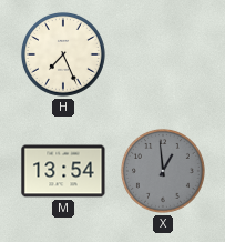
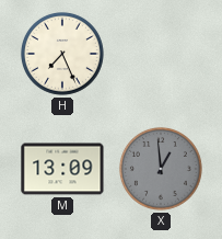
M: 13:54 -> 13:09 (62, 169)
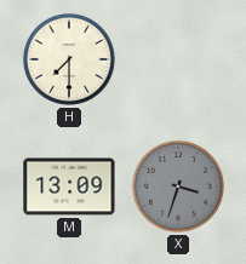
H: 7:26 -> 7:30 (69, 59)
X: 12:59 -> 3:33 (178, 186)
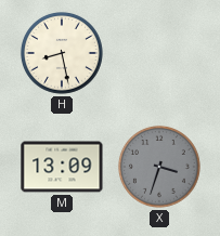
H: 7:30 -> 8:28 (62, 53)
